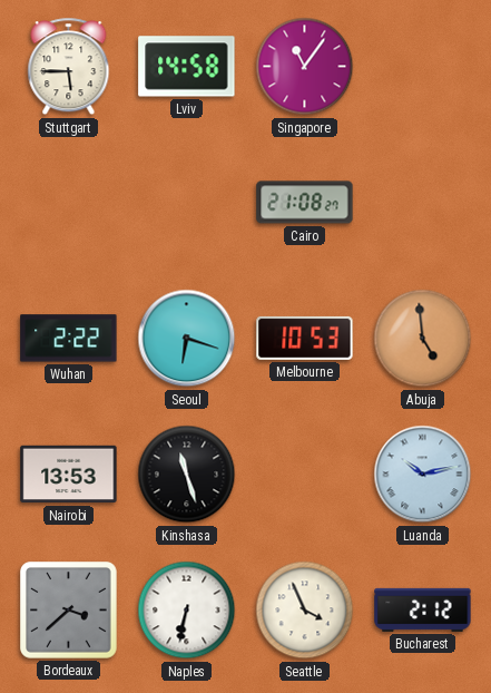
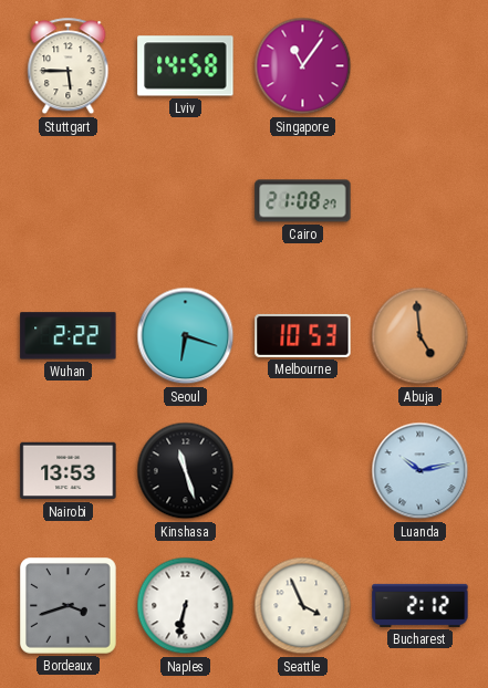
Bordeaux: 3:38 -> 3:42 (69, 606)
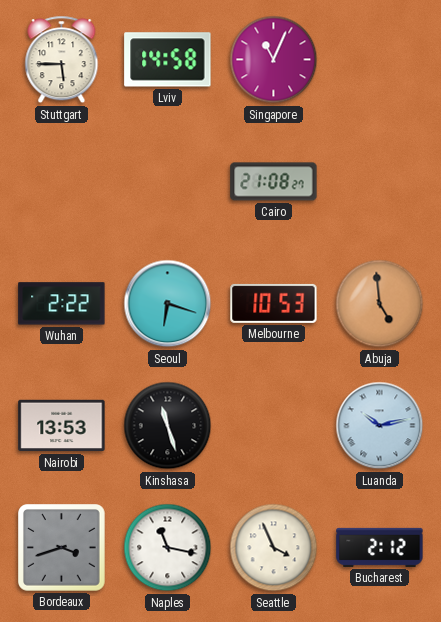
Singapore: 11:06 -> 11:04 (274, 60)
Naples: 6:32 -> 11:17 (168, 548)
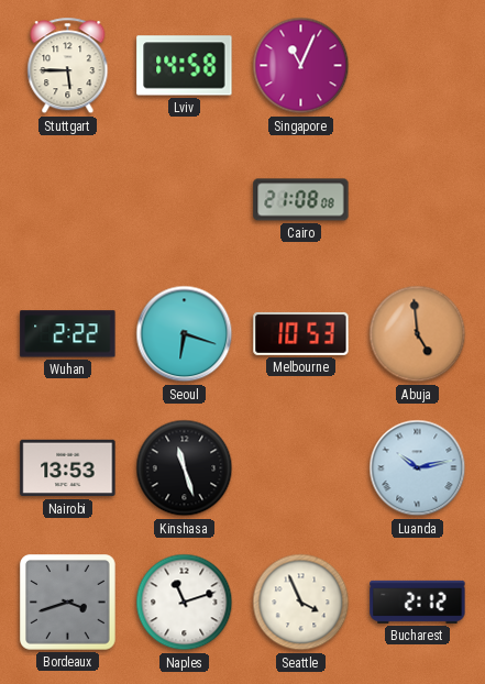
Cairo: 21:08:27 -> 21:08:08 (301, 200)
Naples: 11:17 -> 11:12 (185, 603)
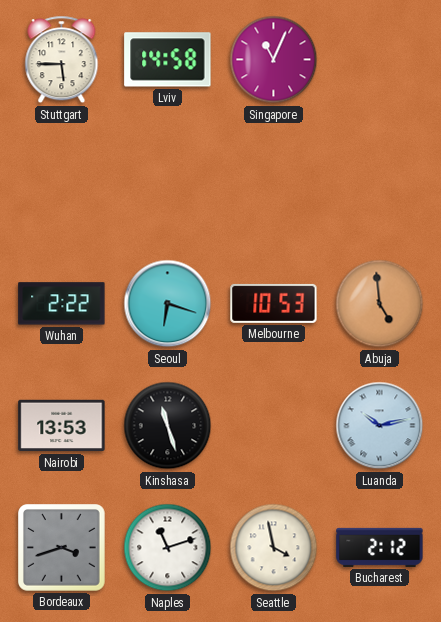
Cairo: 21:08 -> none (301, 200)
Seattle: 3:56 -> 3:58 (274, 548)
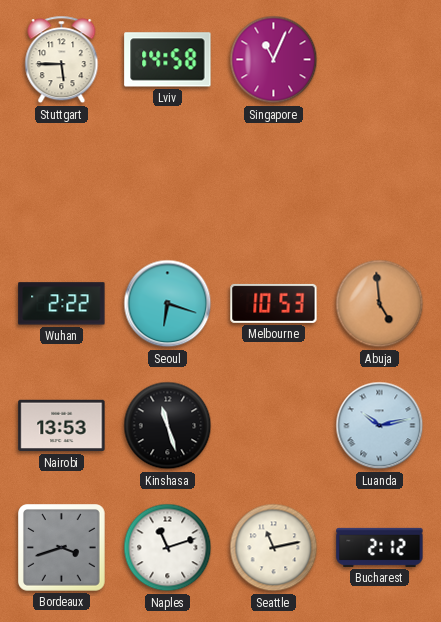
Seattle: 3:58 -> 11:13 (274, 548)
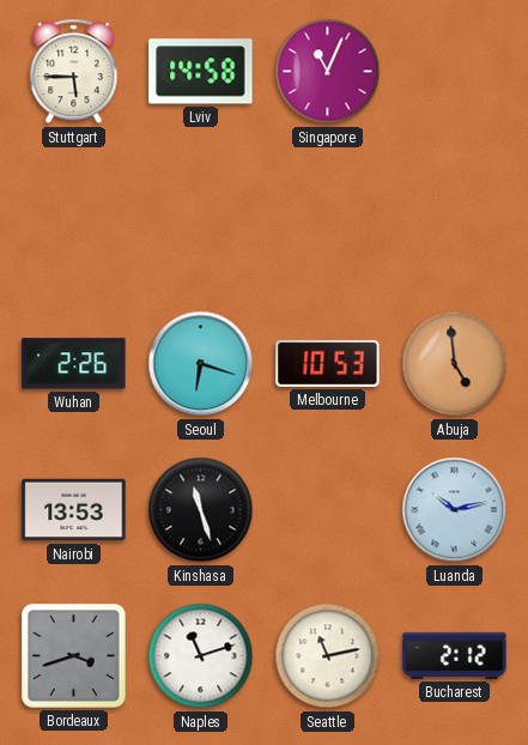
Wuhan: 2:22 -> 2:26 (74, 364)
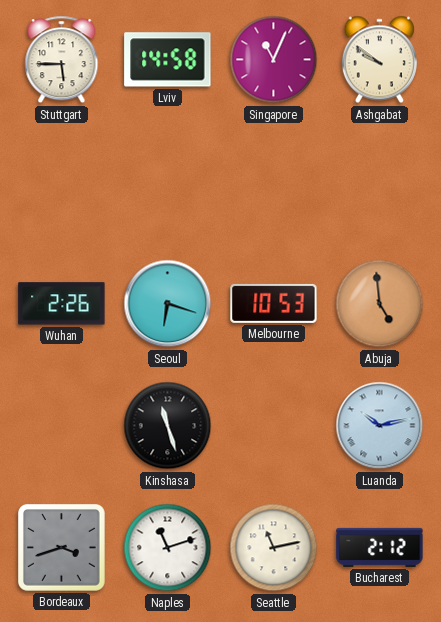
Ashgabat: none -> 9:51 (379, 60)
Nairobi: 13:53 -> none (74, 510)
